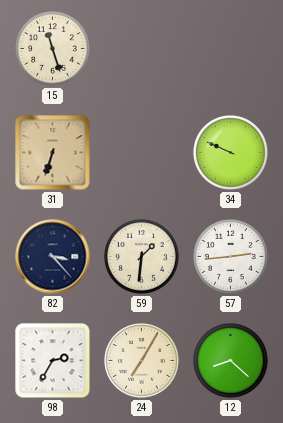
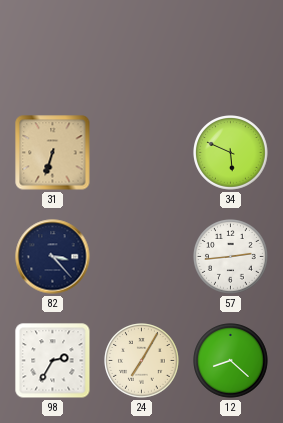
15: 11:27 -> none (53, 49)
34: 9:49 -> 5:49 (231, 153)
59: 1:31 -> none (142, 257)
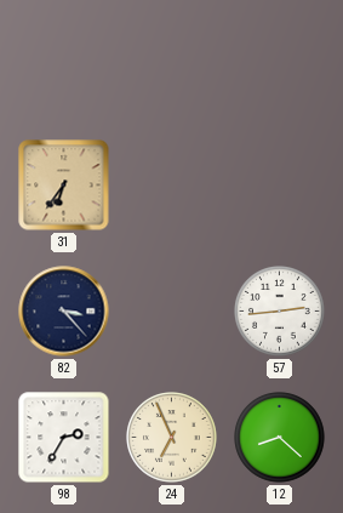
31: 6:33 -> 6:36 (64, 186)
34: 5:49 -> none (231, 153)
24: 7:05 -> 6:56 (172, 438)
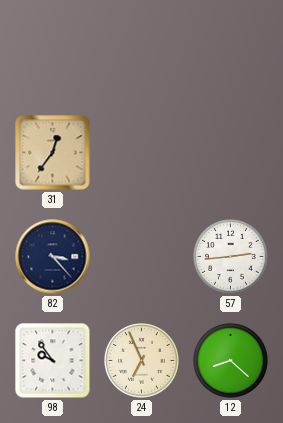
31: 6:36 -> 12:36 (53, 153)
98: 2:35 -> 9:54 (53, 361)
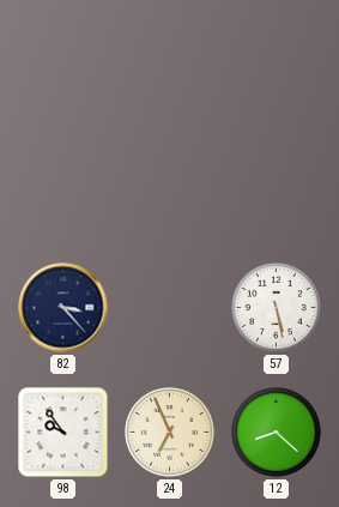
31: 12:36 -> none (53, 153)
57: 2:44 -> 5:28 (277, 308)
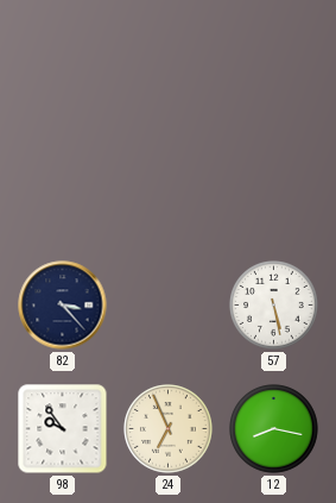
12: 8:22 -> 8:17 (274, 429)
